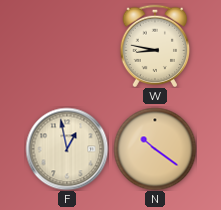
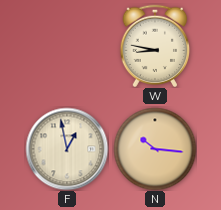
N: 10:21 -> 10:16 (155, 149)
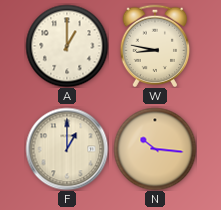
A: none -> 1:00 (67, 46)
F: 12:58 -> 1:00 (67, 149)
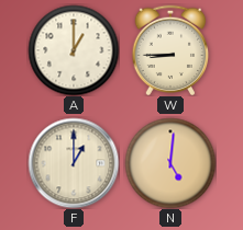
W: 8:47 -> 8:45 (170, 50)
N: 10:16 -> 5:01 (170, 163)
